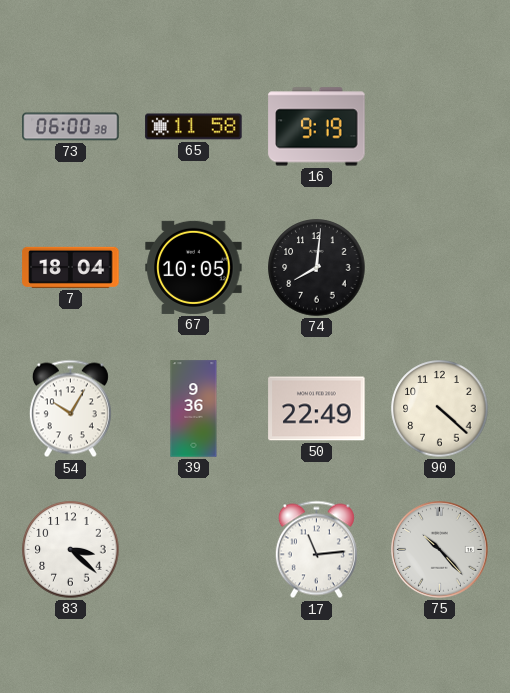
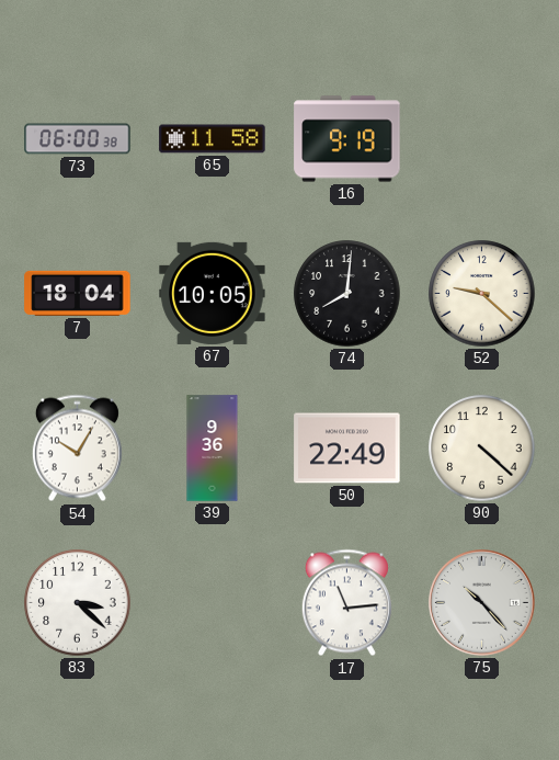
52: none -> 9:22 (482, 294)
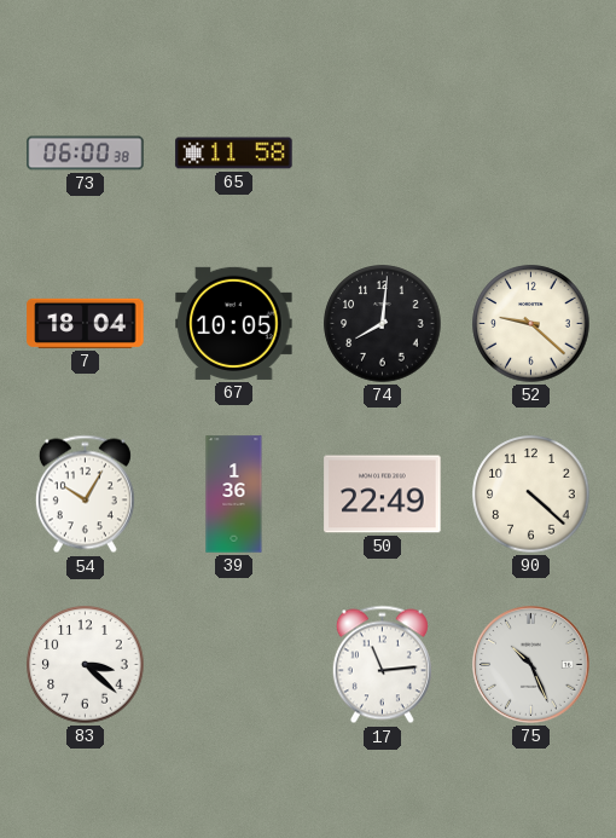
16: 9:19 -> none (347, 139)
39: 9:36 -> 1:36 (234, 495)
75: 10:23 -> 10:26 (531, 665)
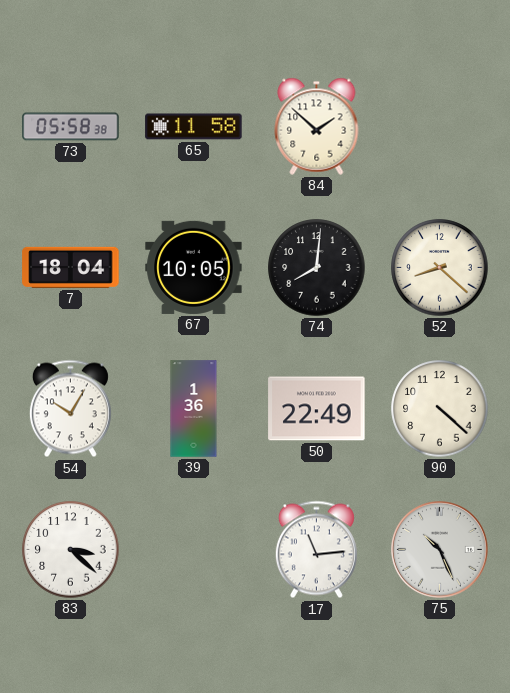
73: 06:00 -> 05:58 (71, 127)
84: none -> 1:52 (317, 126)
52: 9:22 -> 8:22 (440, 268)
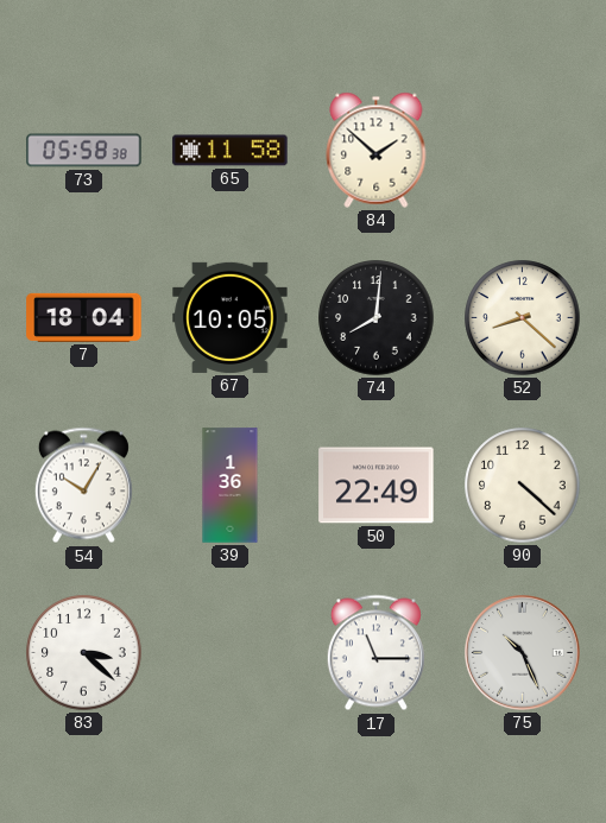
17: 11:14 -> 11:15 (375, 653)
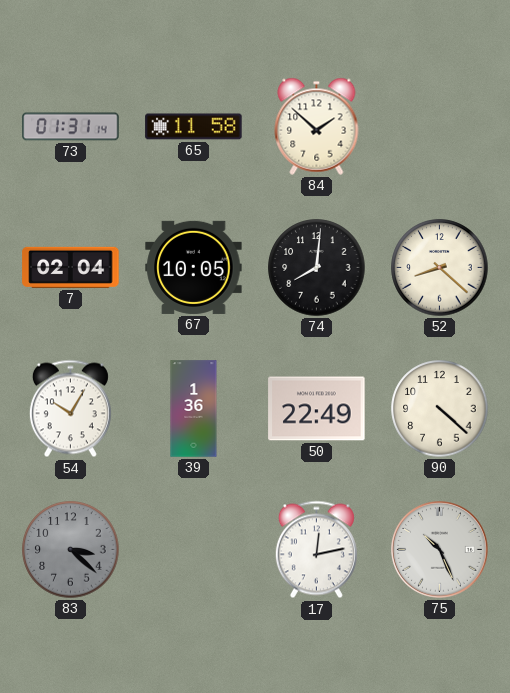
73: 05:58 -> 01:31 (71, 127)
7: 18:04 -> 02:04 (71, 267)
83 dial: white -> grey (71, 550)
17: 11:15 -> 12:13 (316, 550)
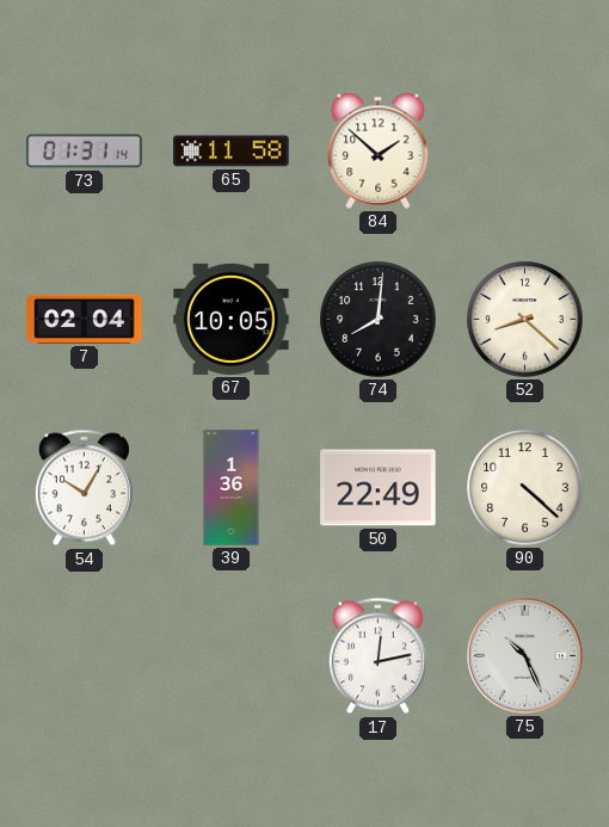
83: 3:22 -> none (71, 550)
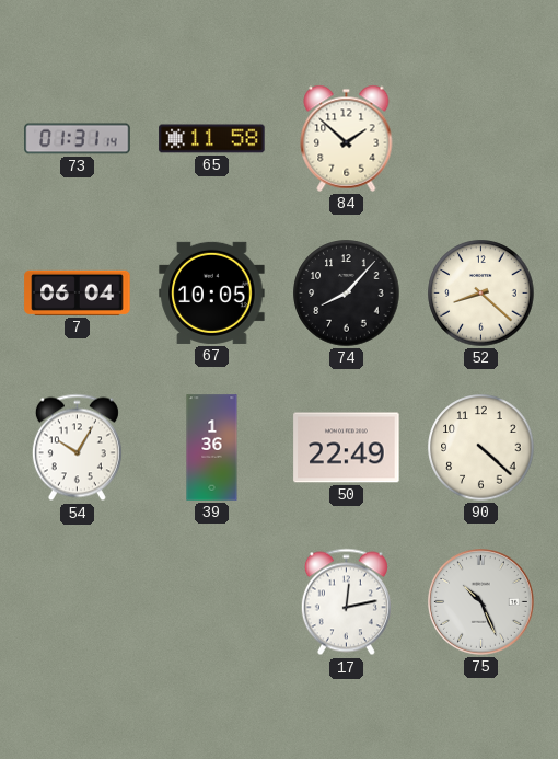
7: 02:04 -> 06:04 (78, 292)
74: 8:01 -> 8:07 (347, 294)
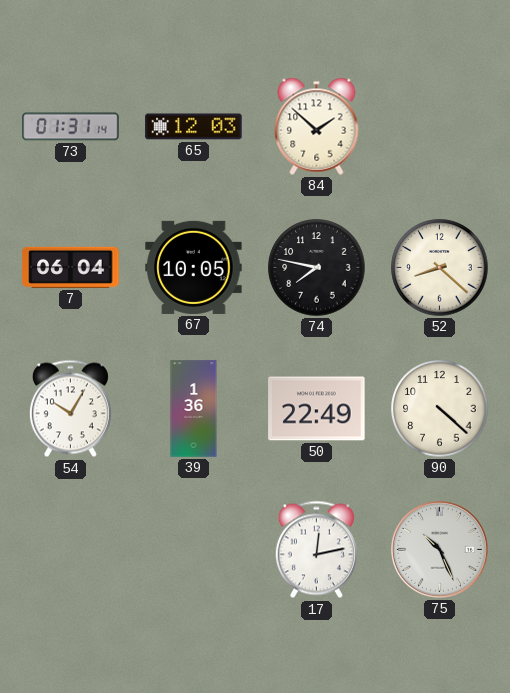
65: 11:58 -> 12:03 (194, 127)
74: 8:07 -> 7:47 (317, 268)
